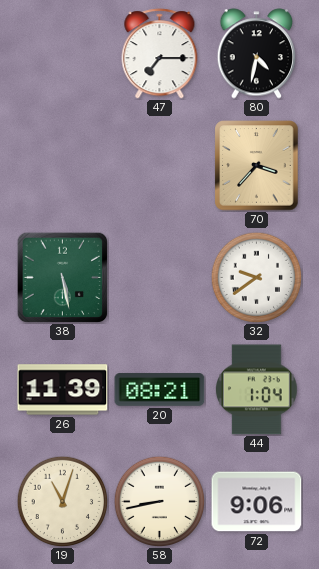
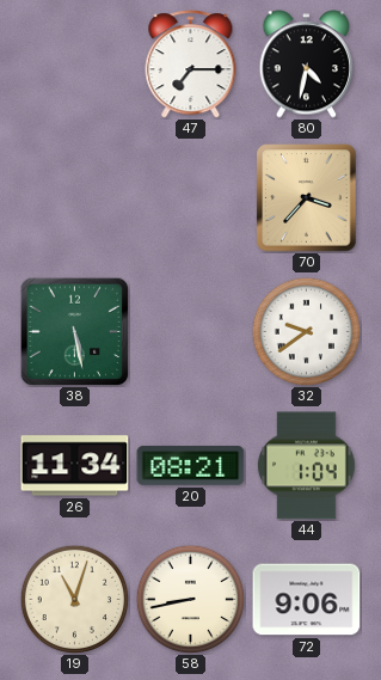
26: 11:39 -> 11:34 (75, 466)
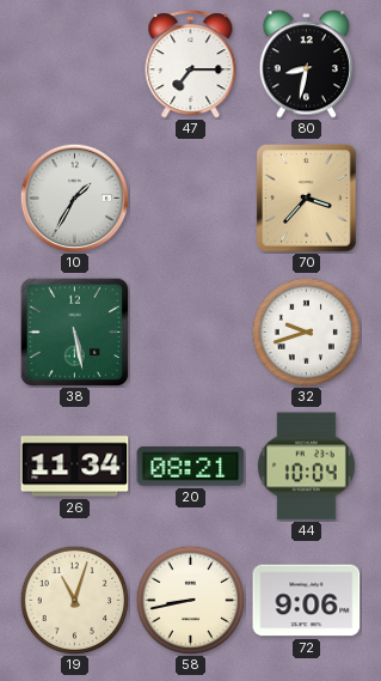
80: 4:32 -> 8:32 (307, 65)
10: none -> 1:35 (74, 197)
32: 9:39 -> 9:42 (306, 332)
44: 1:04 -> 10:04 (306, 467)
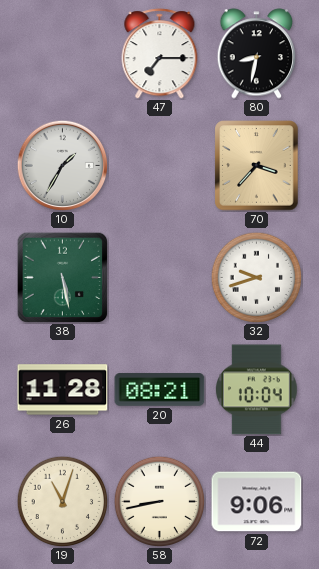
26: 11:34 -> 11:28 (63, 390)
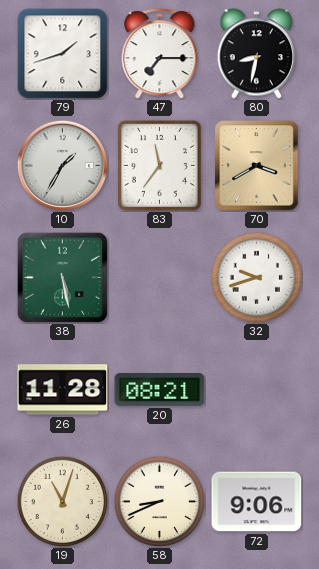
79: none -> 1:42 (63, 54)
83: none -> 11:36 (159, 165)
70: 3:37 -> 3:40 (257, 166)
44: 10:04 -> none (256, 390)
58: 8:43 -> 8:41 (159, 501)
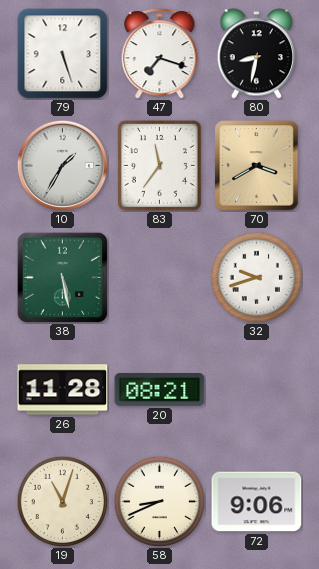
79: 1:42 -> 5:27 (63, 54)
47: 7:15 -> 7:18 (160, 54)
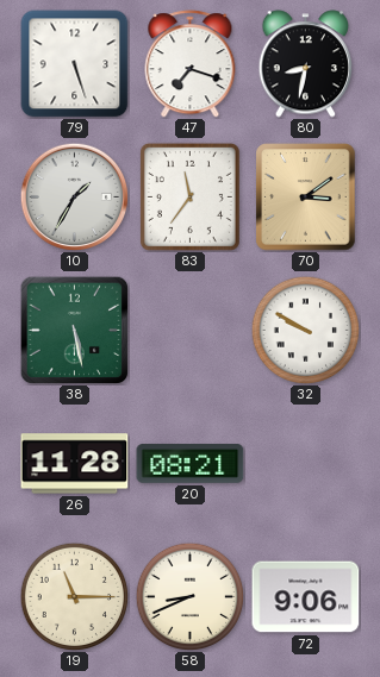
70: 3:40 -> 3:09 (306, 198)
32: 9:42 -> 9:50 (305, 330)
19: 11:03 -> 11:15 (74, 596)
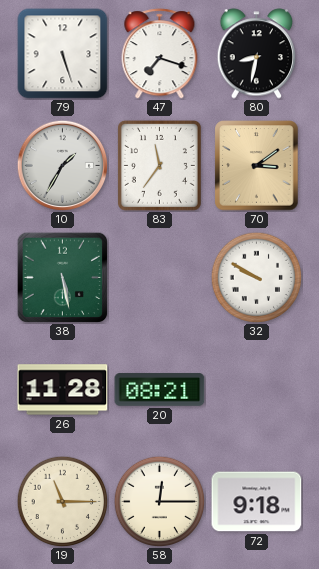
58: 8:41 -> 12:15 (159, 501)
72: 9:06 -> 9:18 (257, 502)
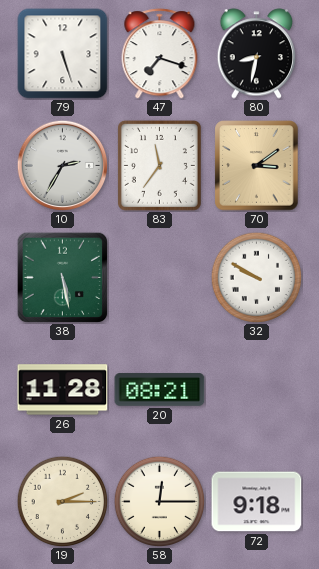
10: 1:35 -> 2:35 (62, 165)
19: 11:15 -> 2:15 (62, 501)
